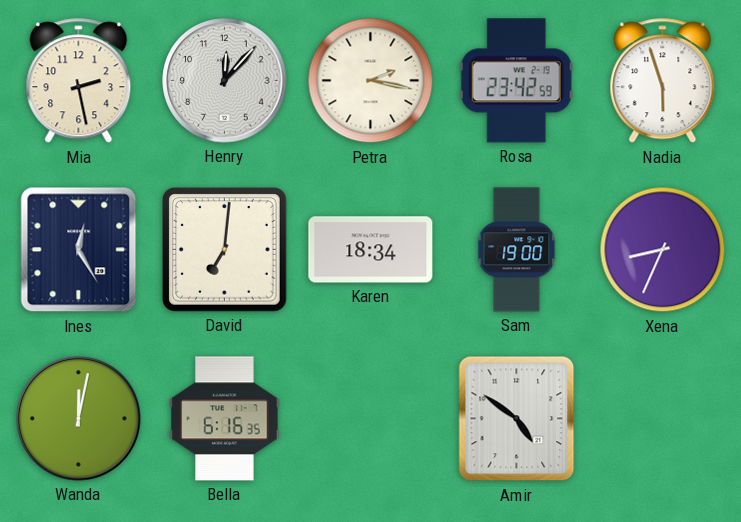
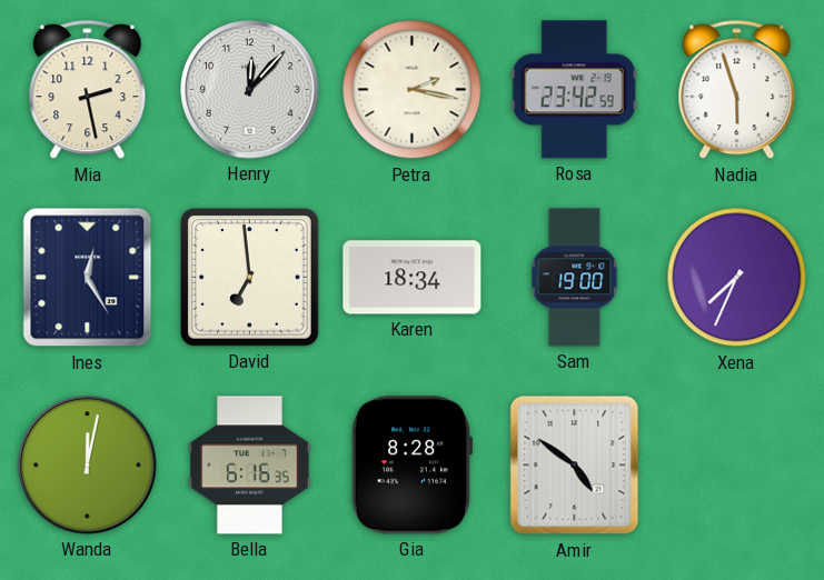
David: 7:01 -> 6:59 (250, 278)
Xena: 8:34 -> 7:34 (737, 278)
Gia: none -> 8:28 (410, 466)
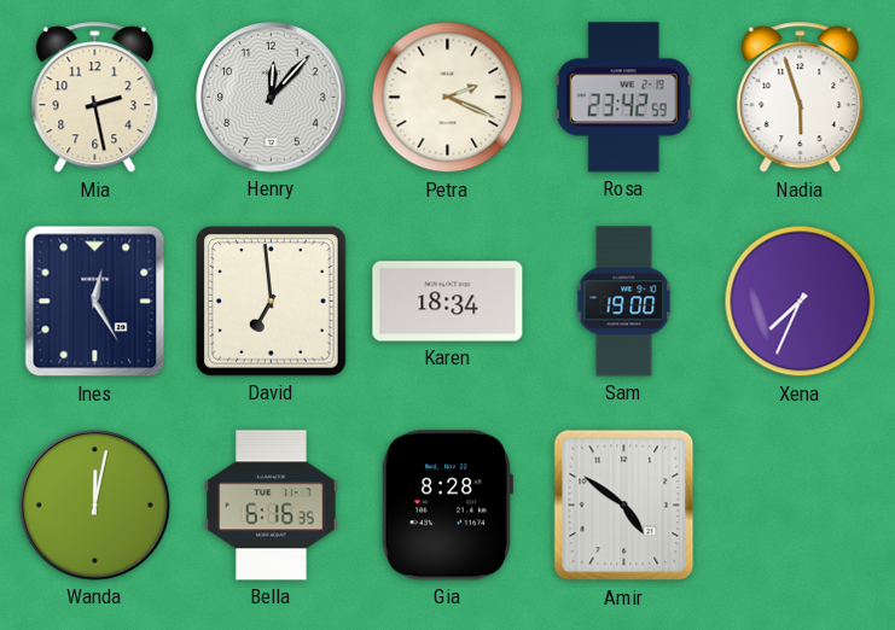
Petra: 2:17 -> 2:19 (448, 98)
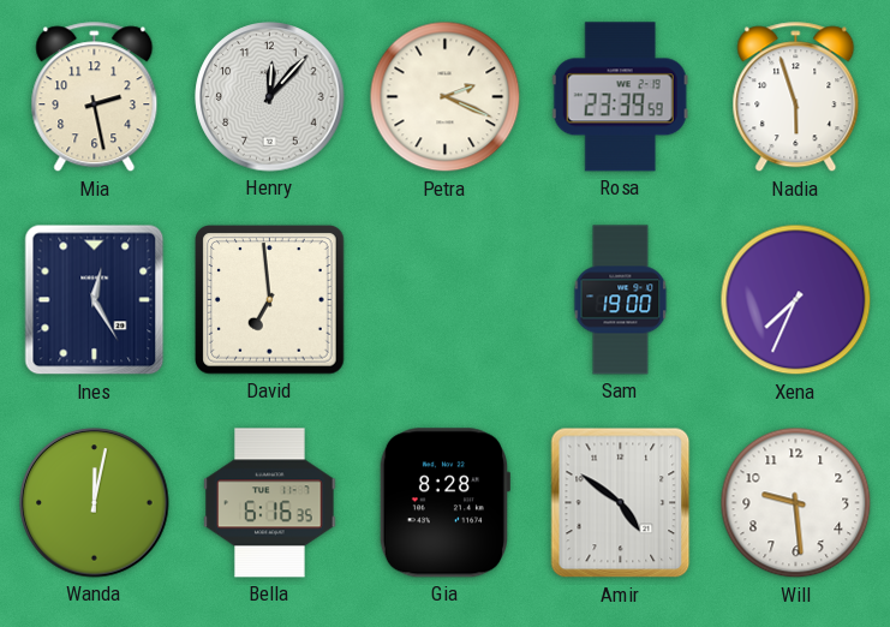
Rosa: 23:42 -> 23:39 (620, 97)
Karen: 18:34 -> none (448, 302)
Will: none -> 9:29 (796, 503)
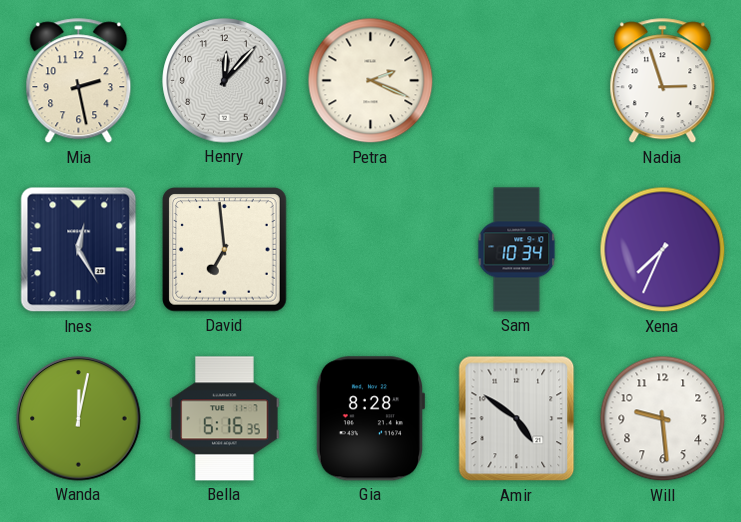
Rosa: 23:39 -> none (620, 97)
Nadia: 5:57 -> 2:57 (663, 81)
Sam: 19:00 -> 10:34 (517, 250)
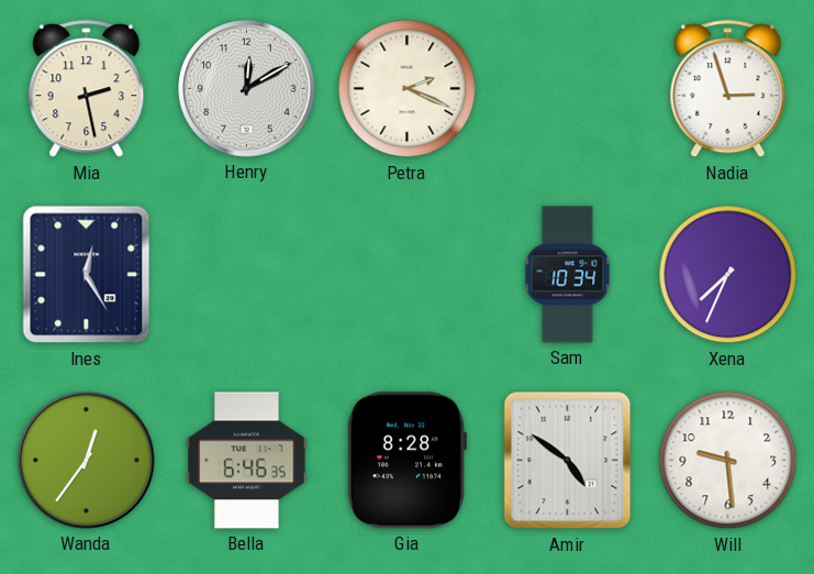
Henry: 12:07 -> 12:10 (247, 89)
David: 6:59 -> none (225, 250)
Wanda: 12:02 -> 12:36 (87, 461)
Bella: 6:16 -> 6:46 (247, 461)
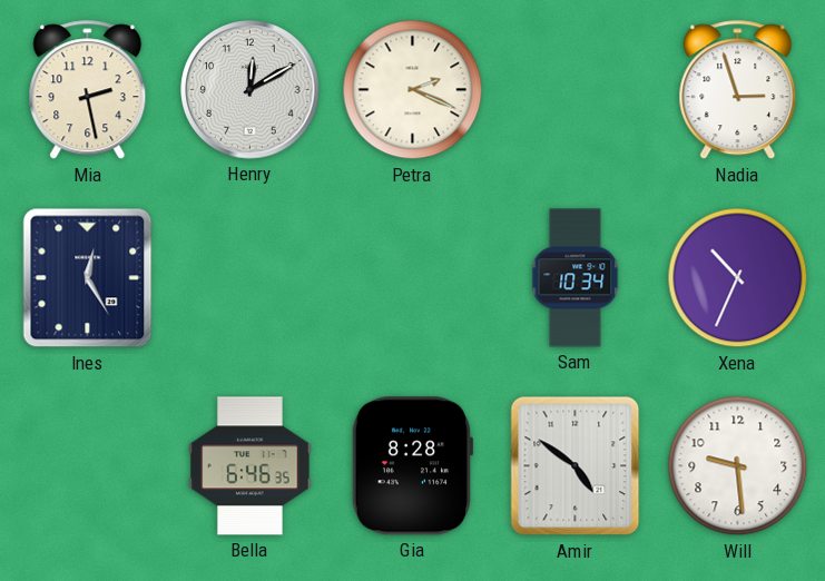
Xena: 7:34 -> 10:34 (738, 278)
Wanda: 12:36 -> none (87, 461)
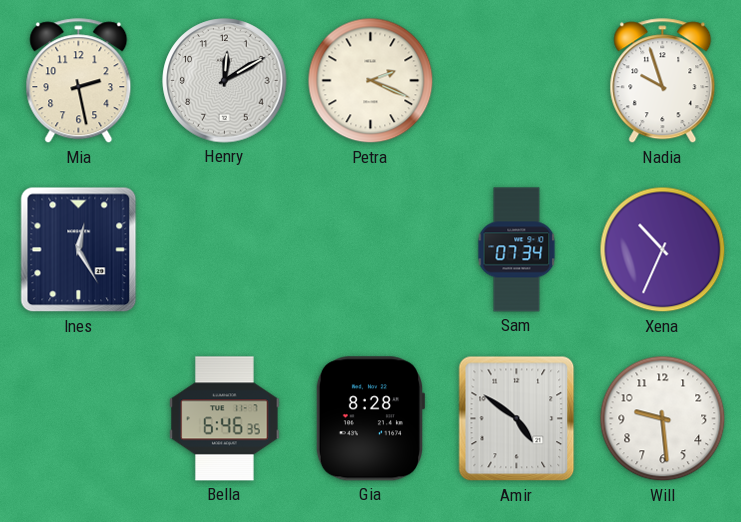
Nadia: 2:57 -> 9:57 (663, 81)
Sam: 10:34 -> 07:34 (517, 250)
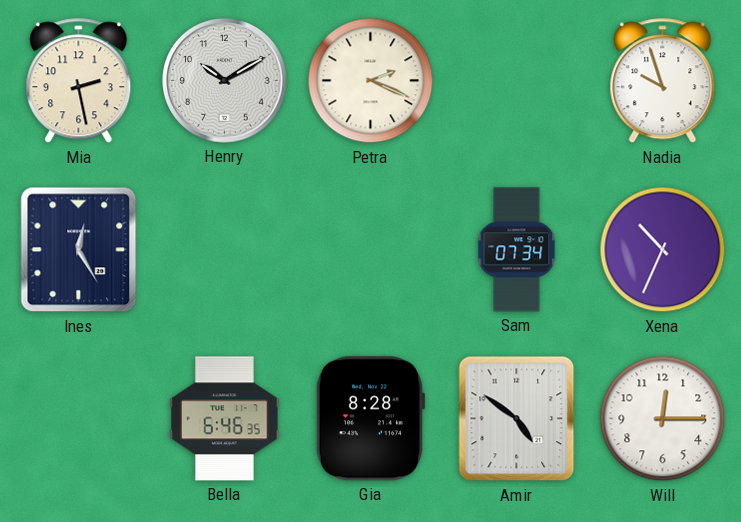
Henry: 12:10 -> 10:10 (225, 81)
Will: 9:29 -> 12:15 (663, 419)
